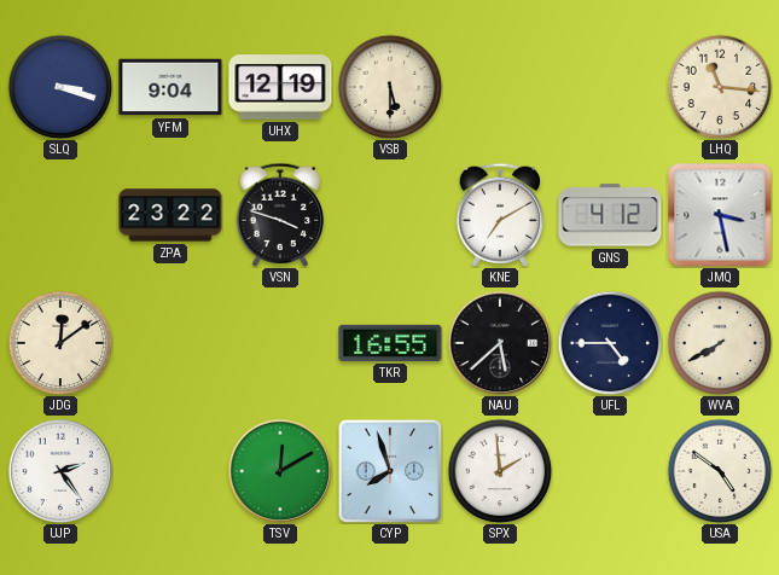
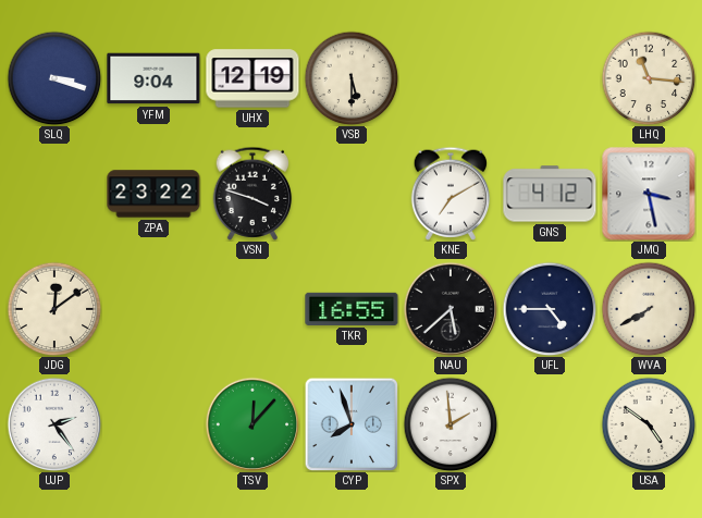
TSV: 12:10 -> 12:07 (253, 424)
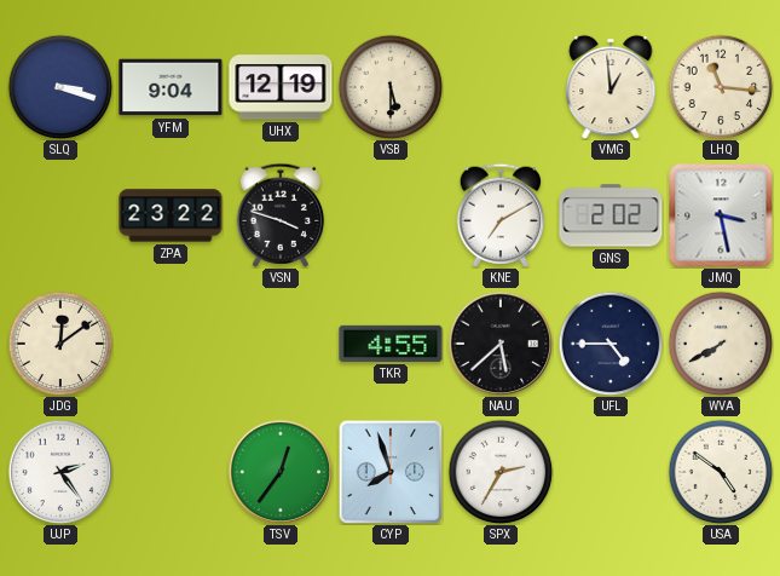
VMG: none -> 12:59 (611, 87)
GNS: 4:12 -> 2:02 (611, 215)
TKR: 16:55 -> 4:55 (391, 344)
TSV: 12:07 -> 12:36 (281, 472)
SPX: 1:59 -> 2:35 (501, 472)
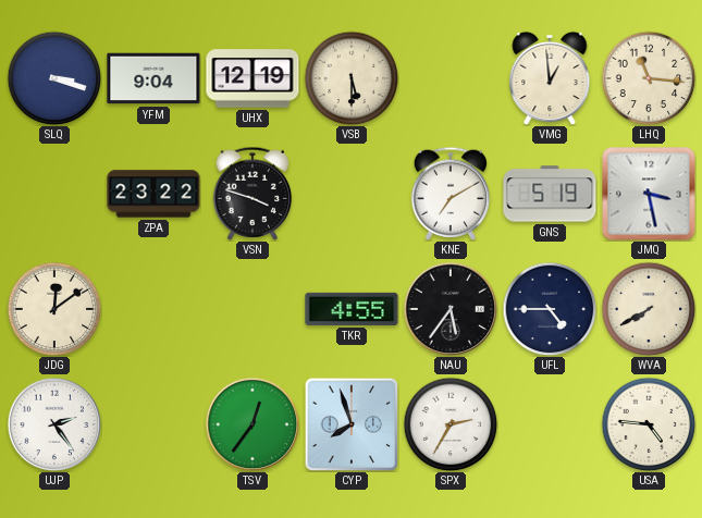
GNS: 2:02 -> 5:19 (550, 194)
NAU: 5:38 -> 5:36 (451, 309)
USA: 4:51 -> 4:46 (649, 424)
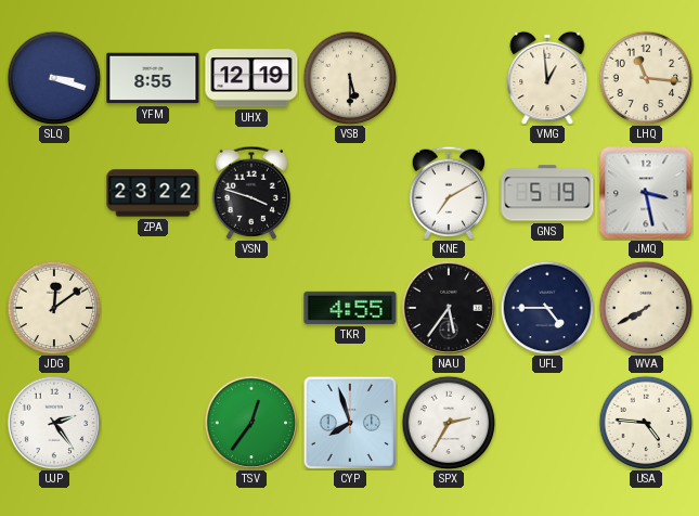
YFM: 9:04 -> 8:55 (153, 78)
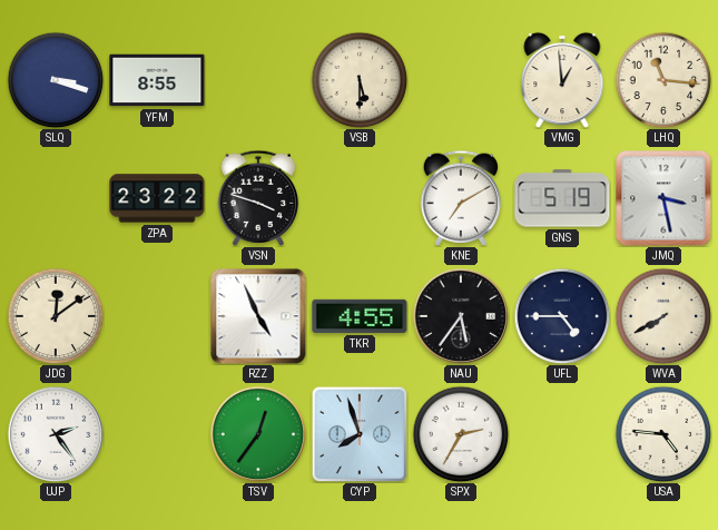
UHX: 12:19 -> none (251, 78)
RZZ: none -> 4:56 (258, 316)
